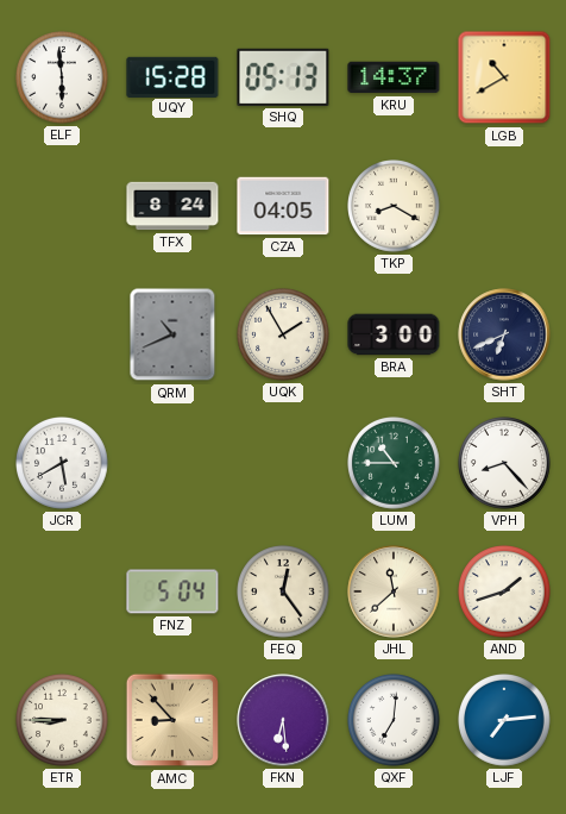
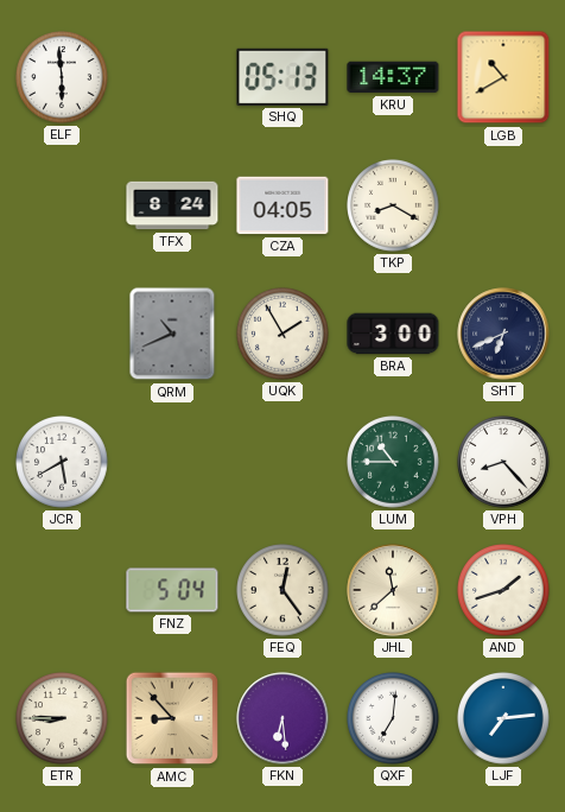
UQY: 15:28 -> none (172, 76)
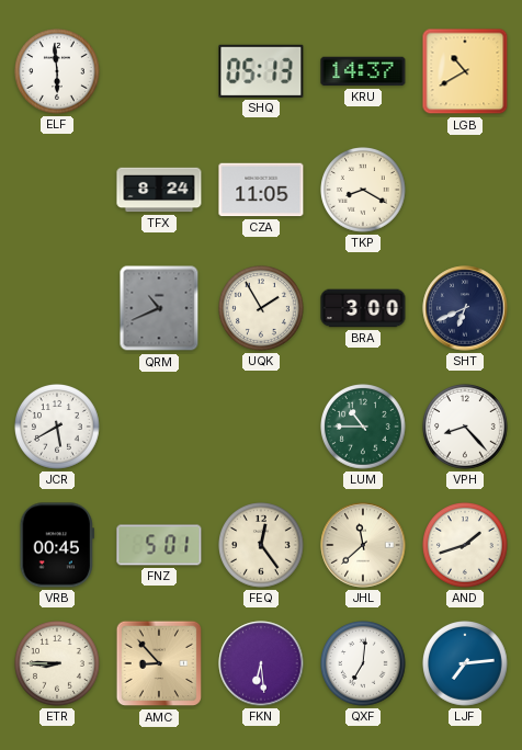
CZA: 04:05 -> 11:05 (261, 190)
VRB: none -> 00:45 (57, 545)
FNZ: 5:04 -> 5:01 (159, 545)
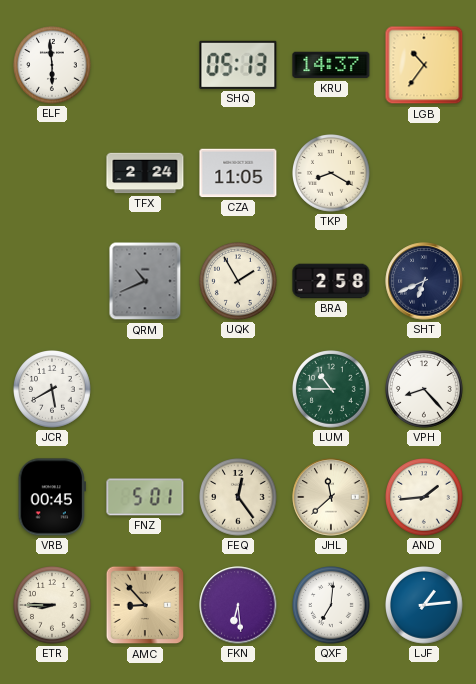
LGB: 10:40 -> 10:36 (424, 65)
TFX: 8:24 -> 2:24 (145, 173)
BRA: 3:00 -> 2:58 (331, 281)
AND: 1:42 -> 1:44 (425, 498)
LJF: 7:14 -> 1:14 (425, 606)
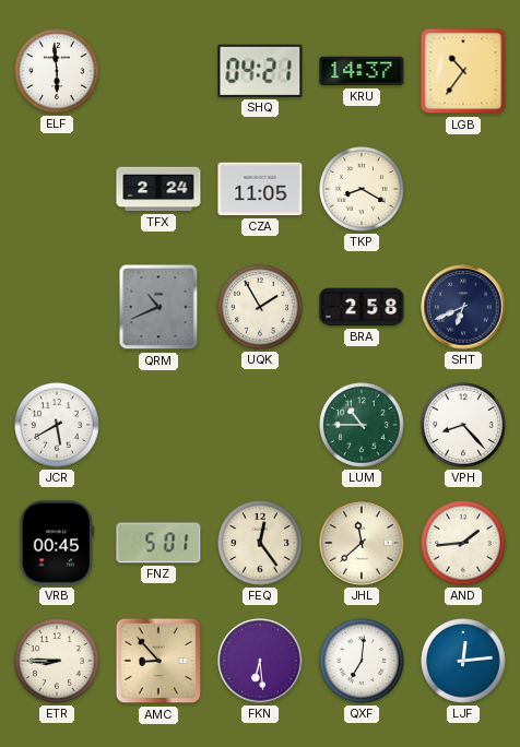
SHQ: 05:13 -> 04:21 (260, 71)
LJF: 1:14 -> 12:14 (464, 662)
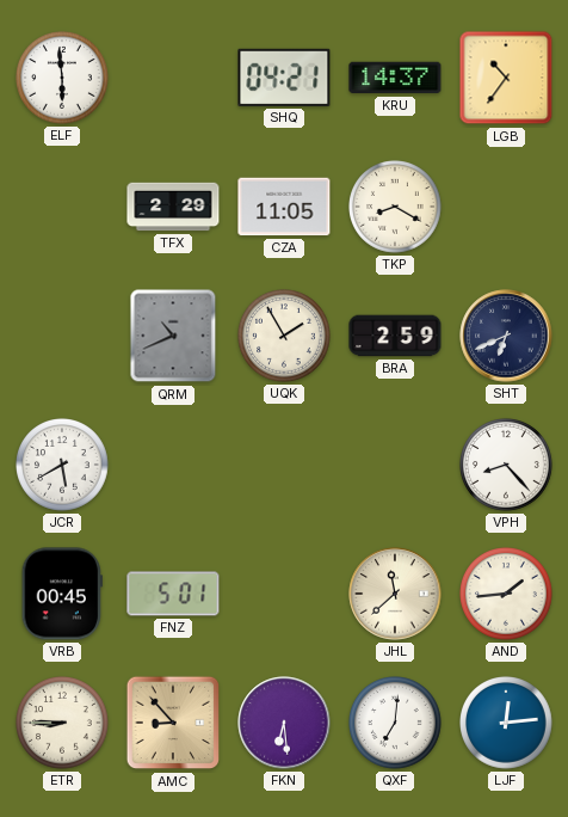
TFX: 2:24 -> 2:29 (173, 207)
BRA: 2:58 -> 2:59 (395, 336)
LUM: 10:45 -> none (363, 426)
FEQ: 12:24 -> none (261, 544)
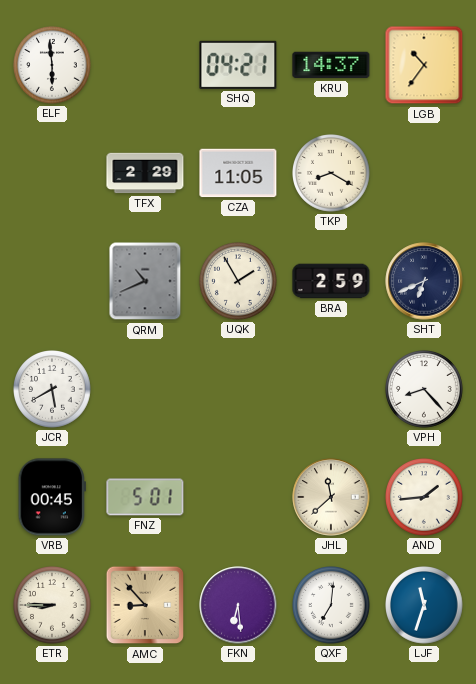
LJF: 12:14 -> 11:33 (425, 606)
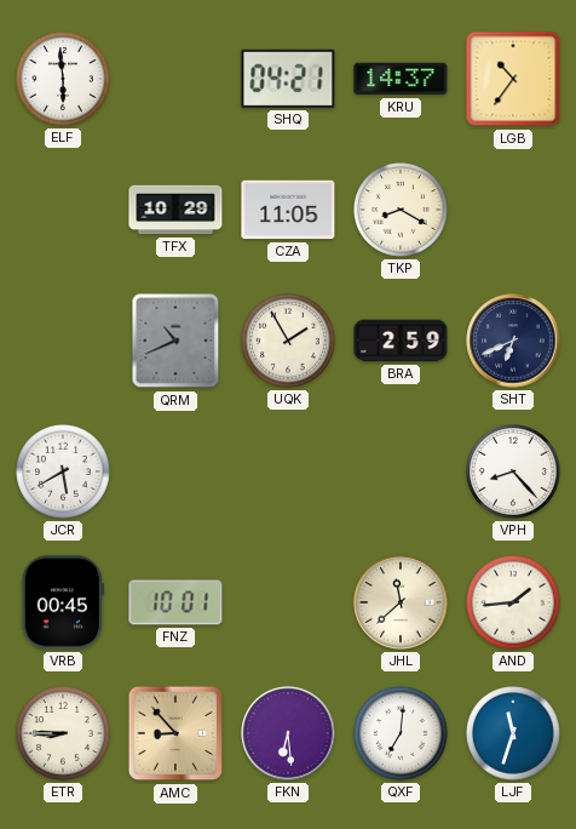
TFX: 2:29 -> 10:29 (175, 210)
FNZ: 5:01 -> 10:01 (175, 602)
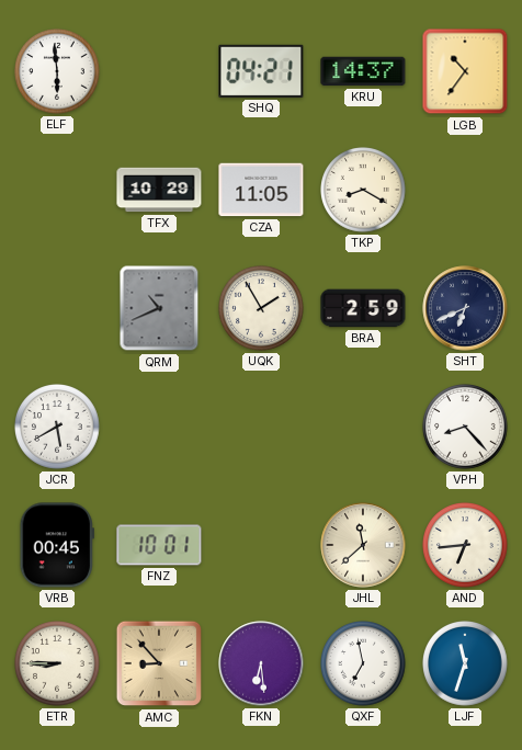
AND: 1:44 -> 6:44 (466, 546)
QXF: 7:01 -> 6:58 (364, 664)
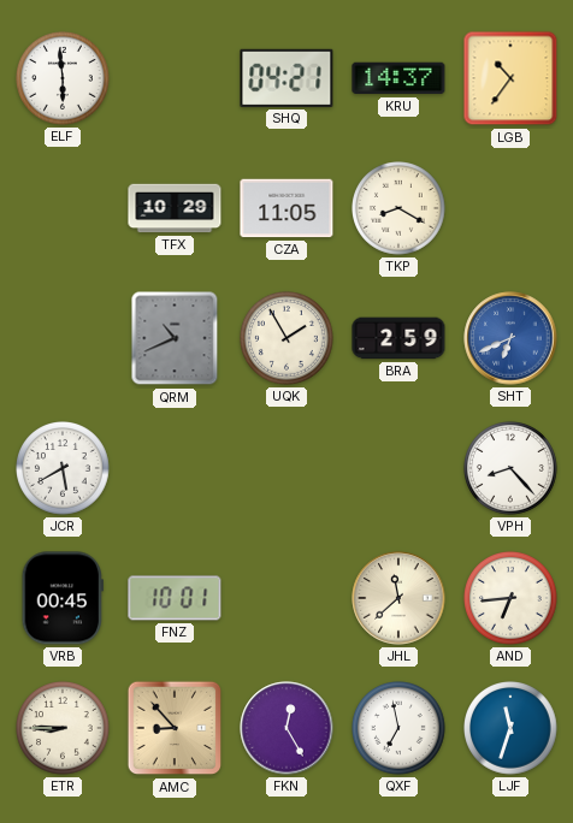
SHT dial: navy -> blue (510, 338)
FKN: 6:29 -> 12:25 (286, 728)
